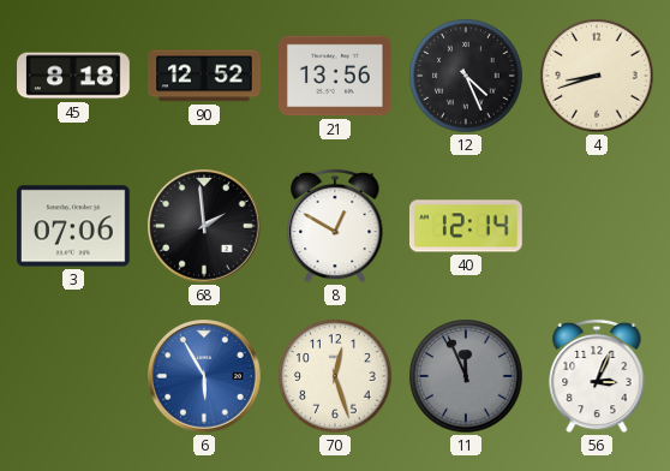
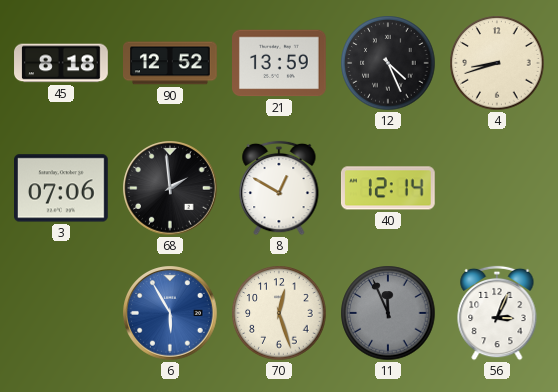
21: 13:56 -> 13:59 (280, 63)
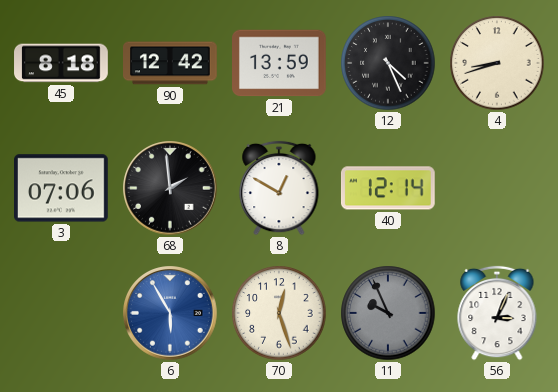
90: 12:52 -> 12:42 (171, 63)
11: 11:56 -> 9:56 (388, 313)
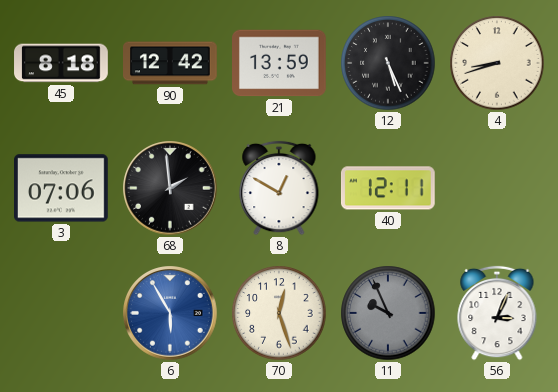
12: 4:26 -> 5:26 (388, 63)
40: 12:14 -> 12:11 (388, 188)
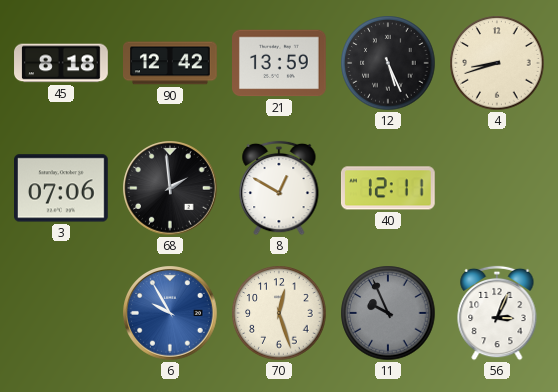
6: 5:55 -> 9:55 (170, 313)
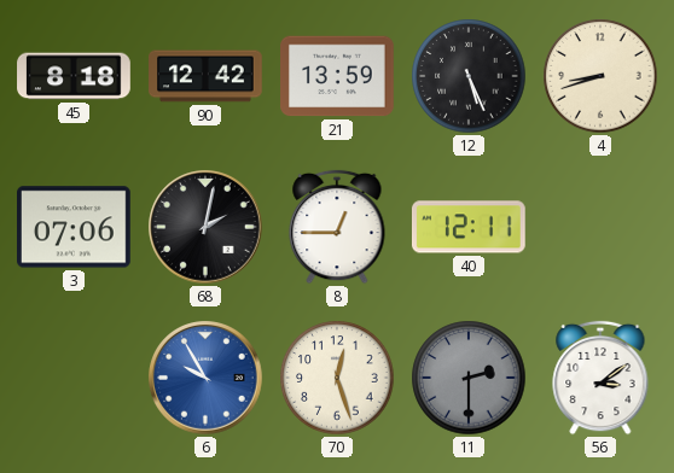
68: 1:59 -> 2:02 (205, 227)
8: 12:50 -> 12:45 (337, 227)
11: 9:56 -> 2:30 (469, 378)
56: 3:04 -> 3:09 (600, 378)
